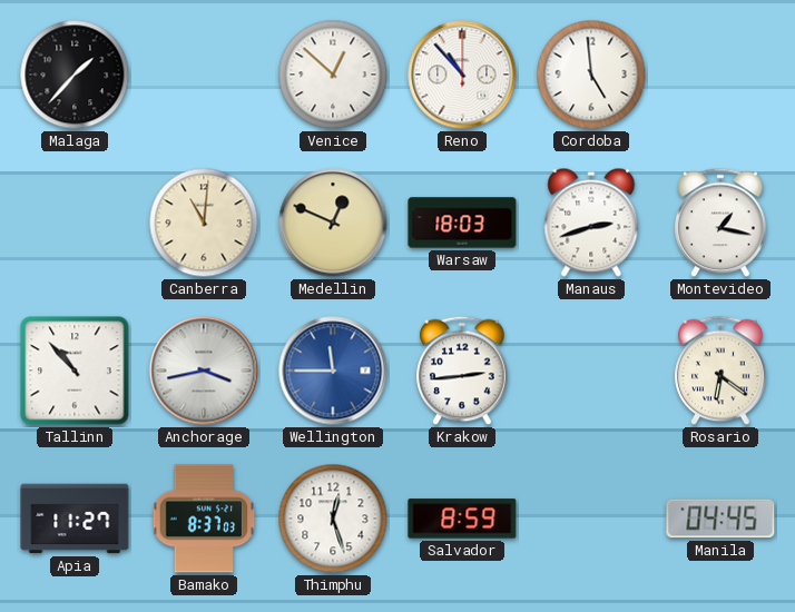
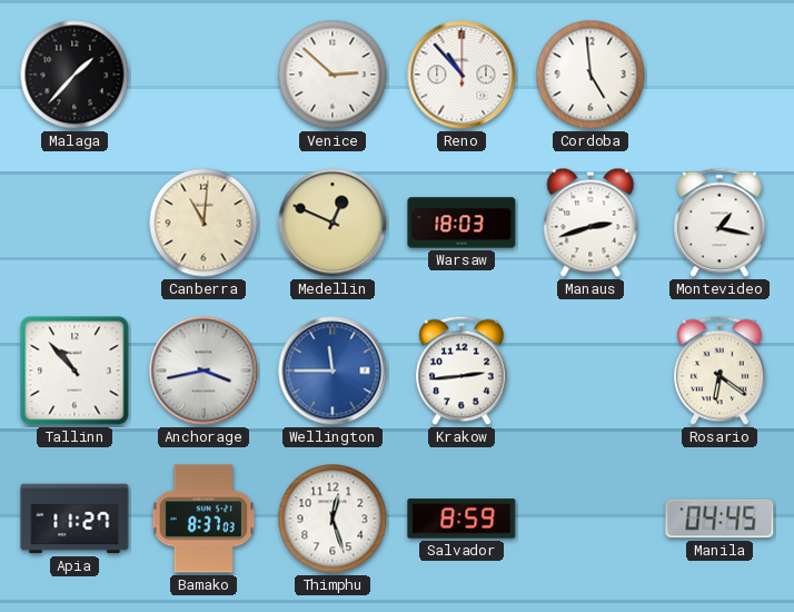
Venice: 12:52 -> 2:52 (333, 75)
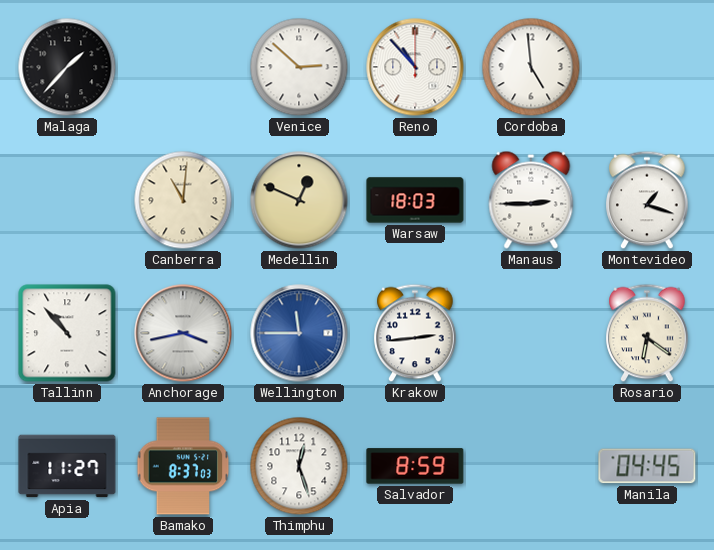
Manaus: 2:42 -> 2:45 (531, 200)
Montevideo: 1:17 -> 1:18 (647, 200)
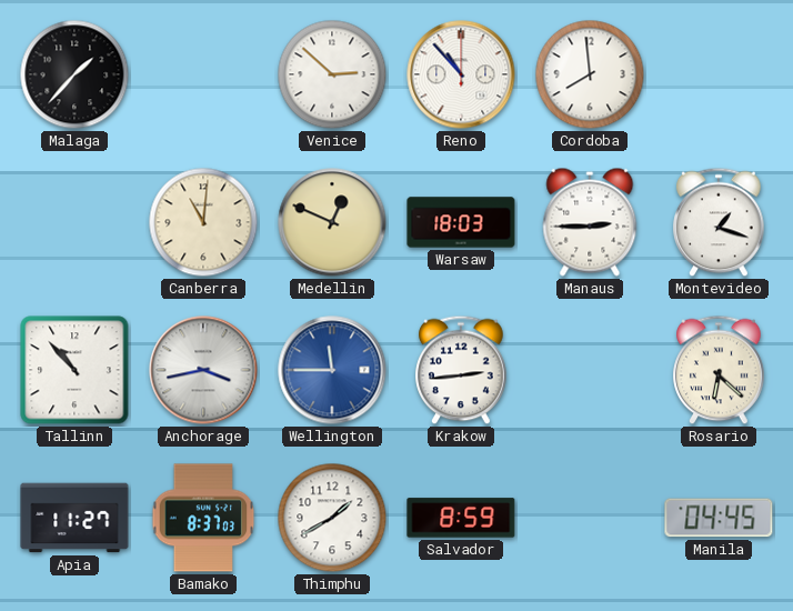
Cordoba: 4:59 -> 7:59 (590, 74)
Rosario: 6:21 -> 6:22 (719, 370)
Thimphu: 12:27 -> 1:40 (332, 518)
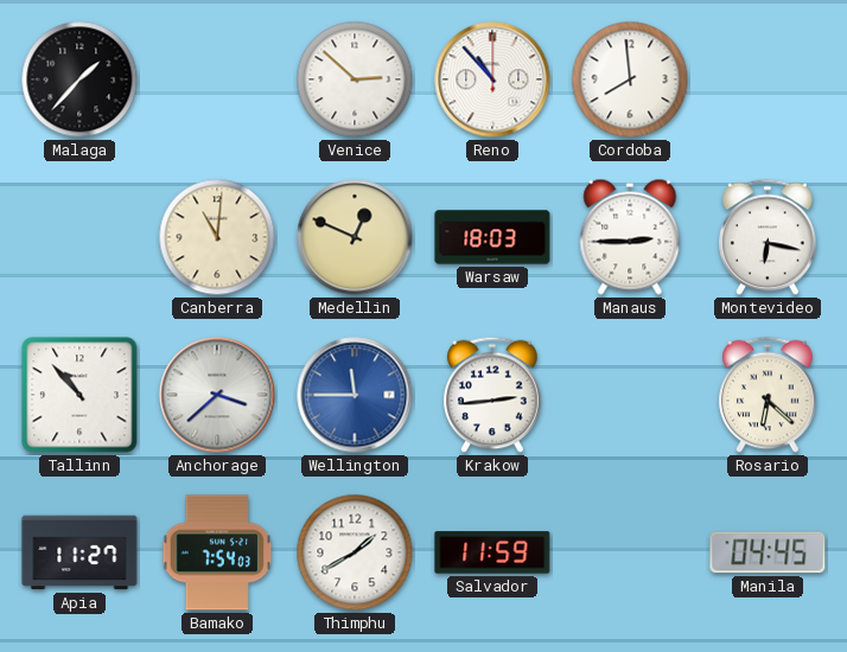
Montevideo: 1:18 -> 6:17 (768, 237)
Anchorage: 3:43 -> 3:38 (217, 395)
Bamako: 8:37 -> 7:54 (217, 552)
Salvador: 8:59 -> 11:59 (492, 552)
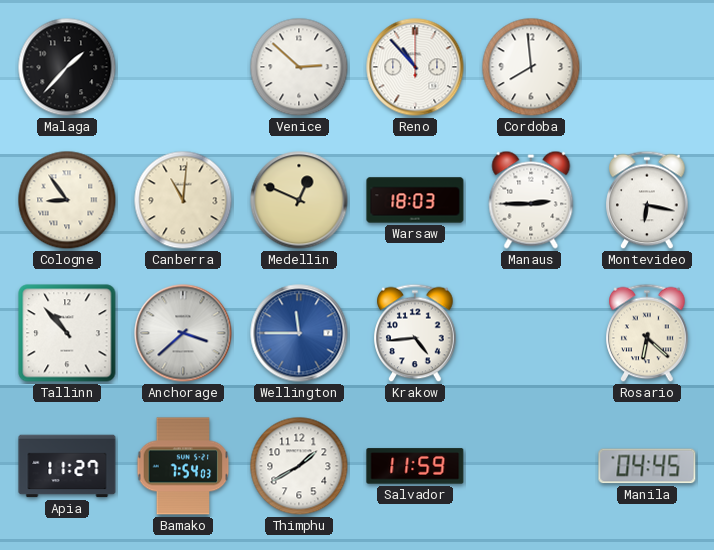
Cologne: none -> 8:54 (67, 200)
Krakow: 2:44 -> 4:44 (415, 333)
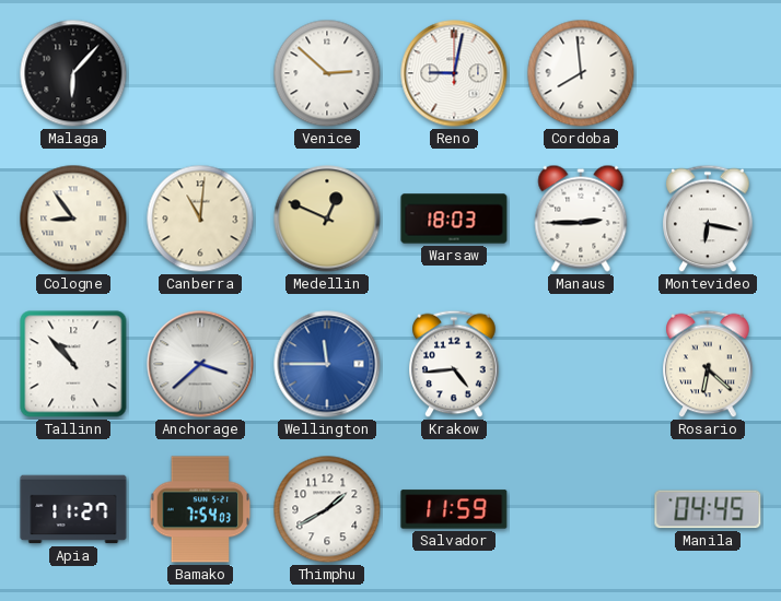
Malaga: 1:37 -> 6:07 (73, 73)
Reno: 10:53 -> 9:02 (454, 73)
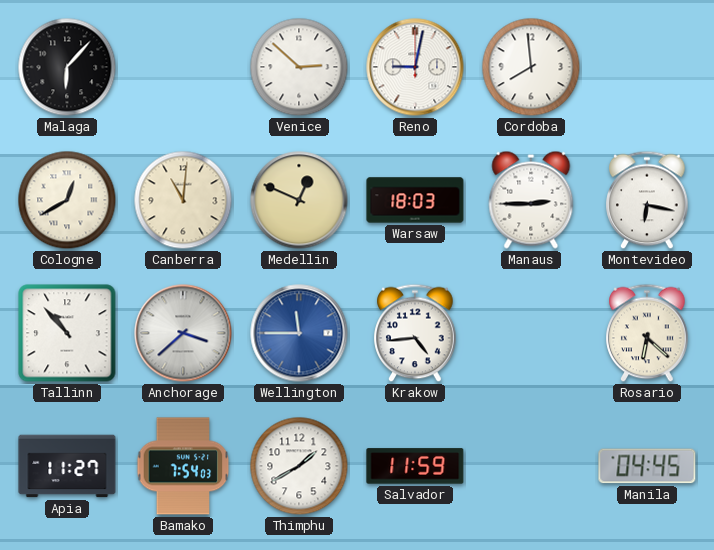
Cologne: 8:54 -> 12:40 (67, 200)
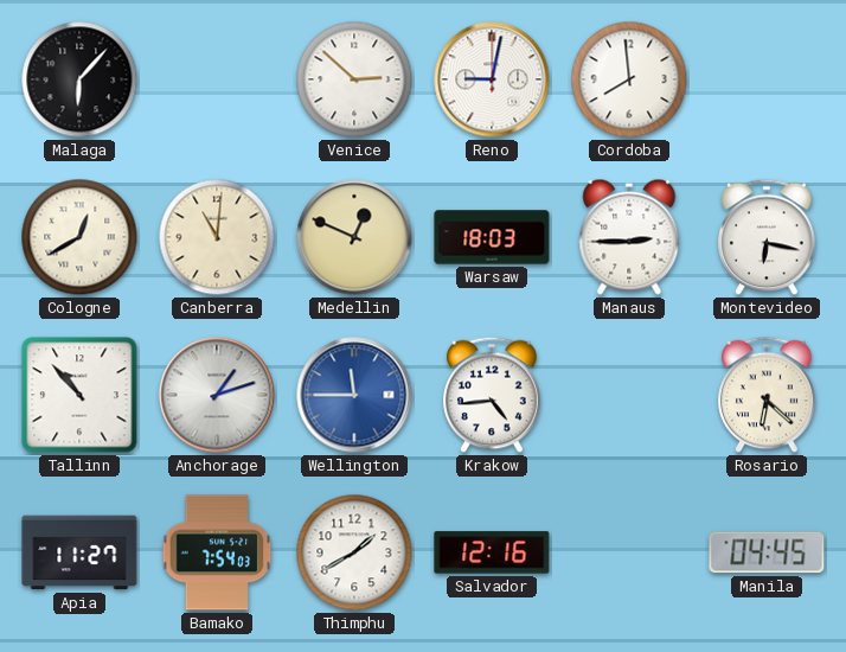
Anchorage: 3:38 -> 1:12 (217, 395)
Salvador: 11:59 -> 12:16 (492, 552)
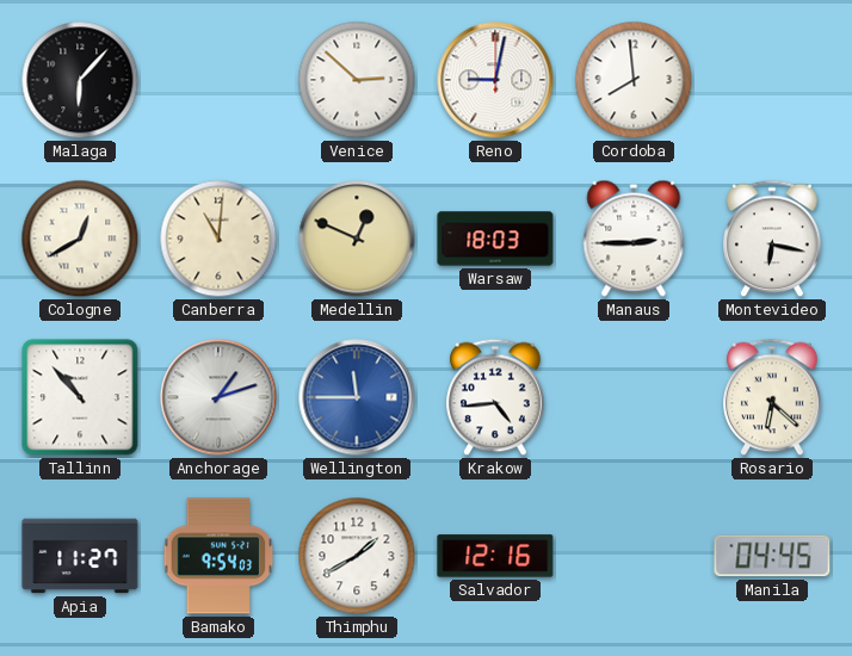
Bamako: 7:54 -> 9:54 (218, 556)
